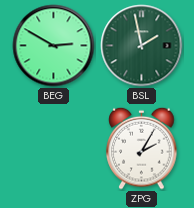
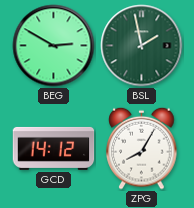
GCD: none -> 14:12 (54, 148)
ZPG: 2:05 -> 8:05 (142, 148)
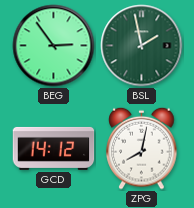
BEG: 2:50 -> 2:54 (54, 46)
ZPG: 8:05 -> 8:02 (142, 148)
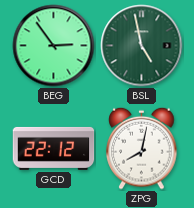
BSL: 1:58 -> 4:58 (142, 46)
GCD: 14:12 -> 22:12 (54, 148)
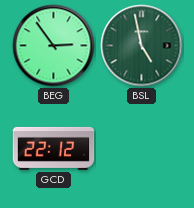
ZPG: 8:02 -> none (142, 148)
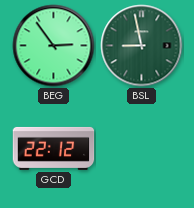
BSL: 4:58 -> 8:58 (142, 46)
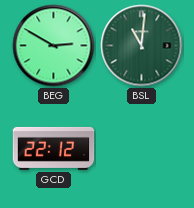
BEG: 2:54 -> 2:50 (54, 46)
BSL: 8:58 -> 11:01 (142, 46)
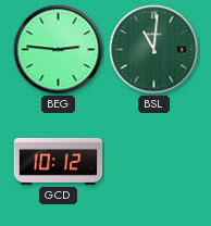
BEG: 2:50 -> 2:46 (59, 50)
GCD: 22:12 -> 10:12 (59, 161)
